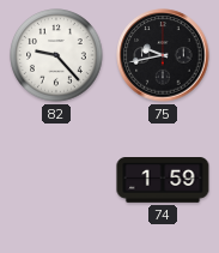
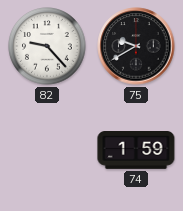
75: 9:43 -> 9:40 (136, 46)
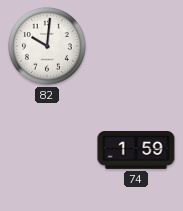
82: 9:23 -> 10:01 (47, 46)
75: 9:40 -> none (136, 46)
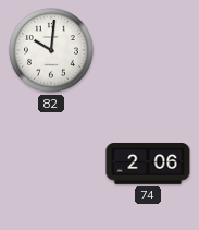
74: 1:59 -> 2:06 (148, 165)
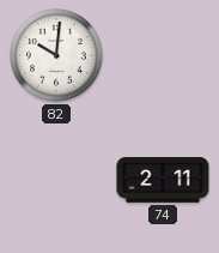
74: 2:06 -> 2:11 (163, 181)
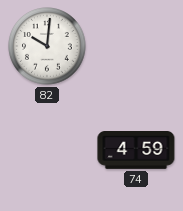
74: 2:11 -> 4:59 (136, 151)
